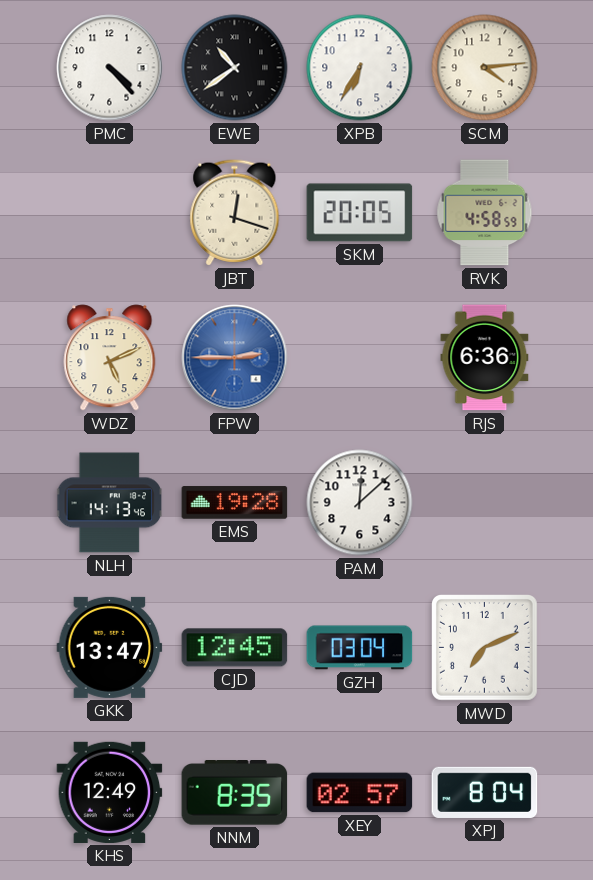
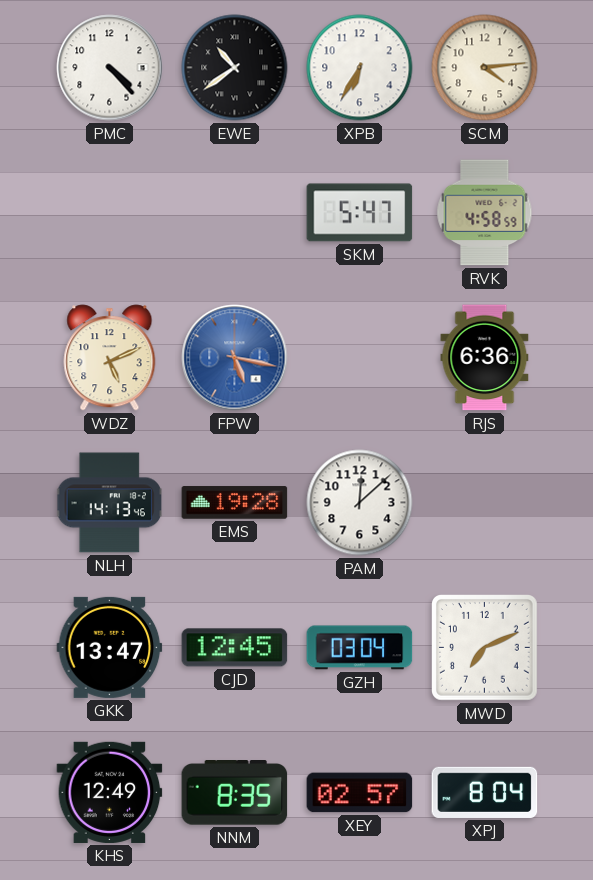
JBT: 12:18 -> none (235, 213)
SKM: 20:05 -> 5:47 (360, 213)
FPW: 2:45 -> 5:17 (235, 358)
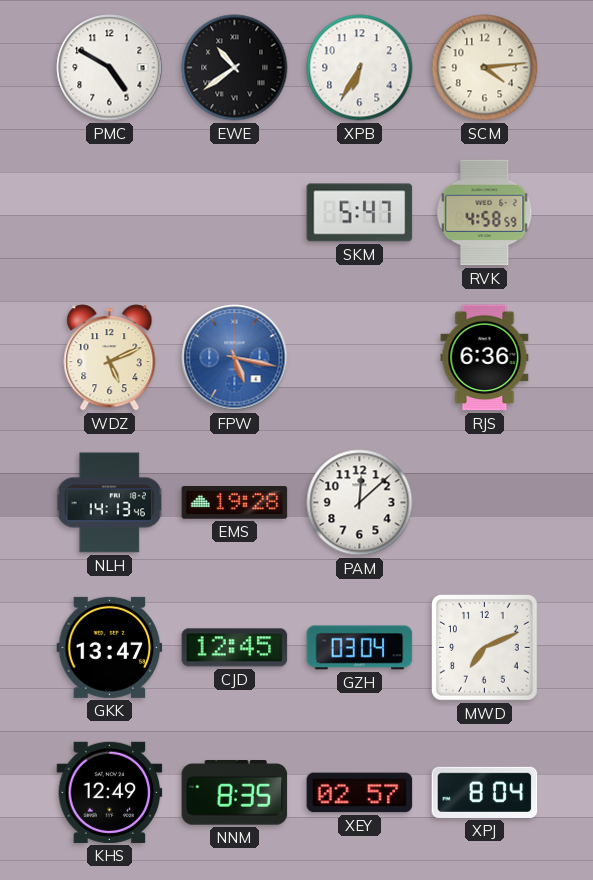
PMC: 4:23 -> 4:50 (110, 68)
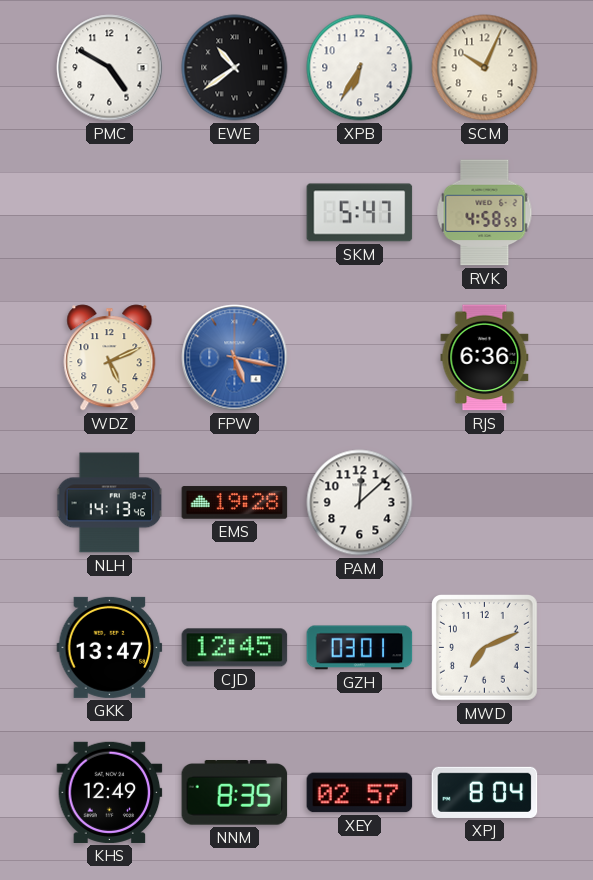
SCM: 4:14 -> 10:04 (485, 68)
GZH: 03:04 -> 03:01 (360, 648)
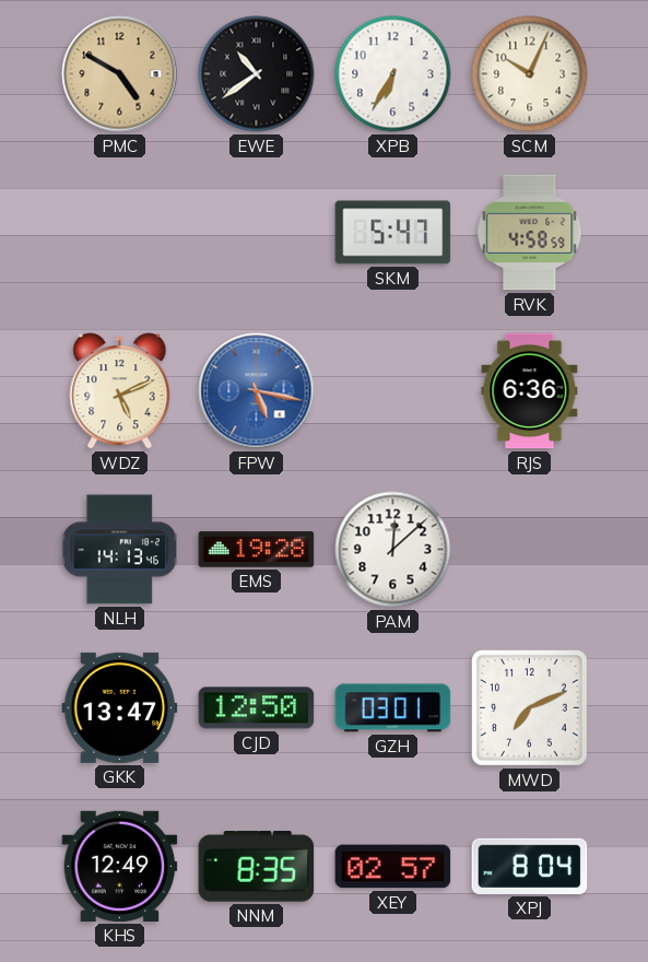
PMC dial: white -> champagne (120, 74)
CJD: 12:45 -> 12:50 (257, 708)
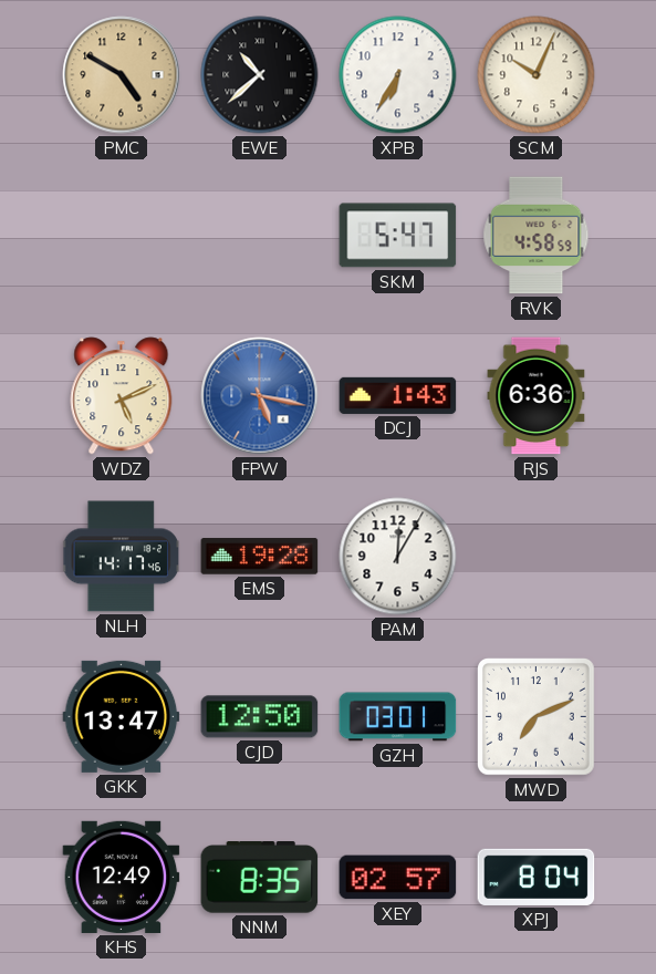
EWE: 10:39 -> 10:38 (260, 75)
DCJ: none -> 1:43 (398, 395)
NLH: 14:13 -> 14:17 (122, 557)
PAM: 12:08 -> 12:05 (398, 557)
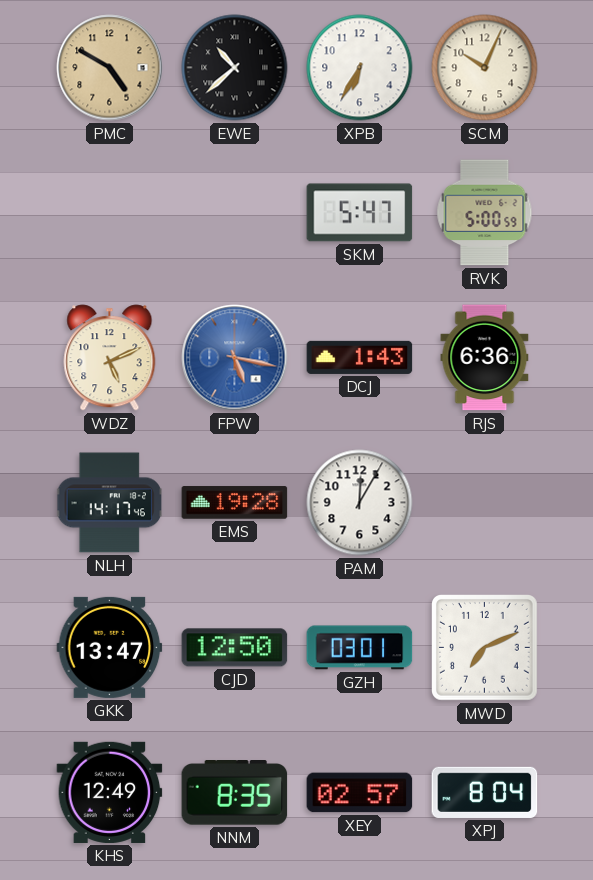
RVK: 4:58 -> 5:00 (485, 213)
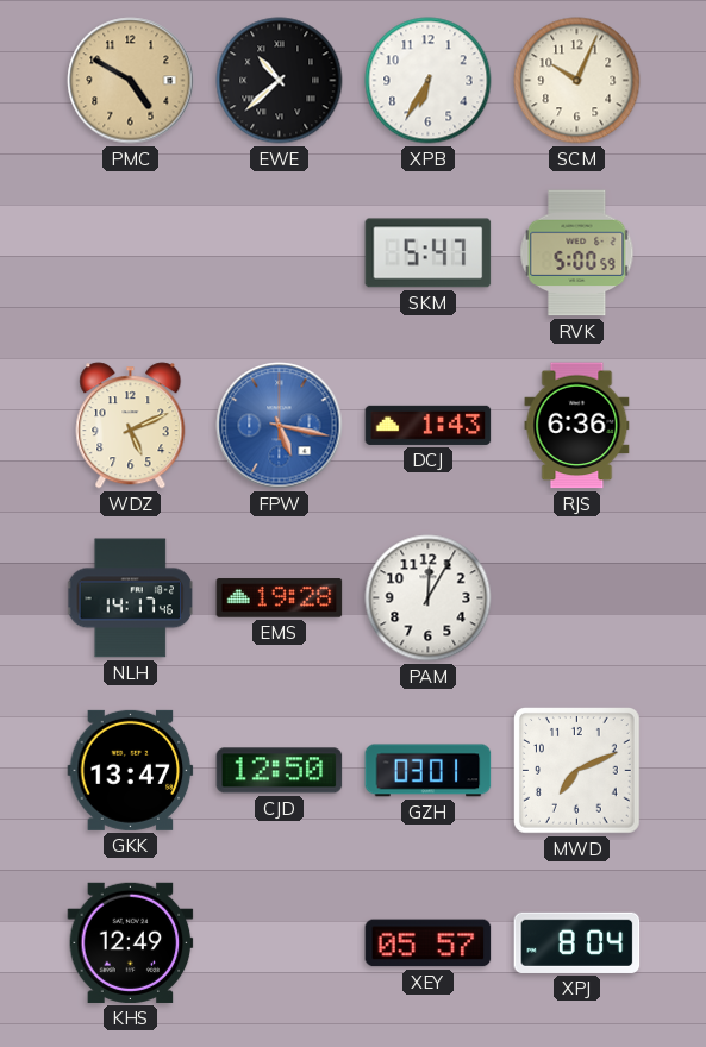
NNM: 8:35 -> none (235, 793)
XEY: 02:57 -> 05:57 (429, 943)
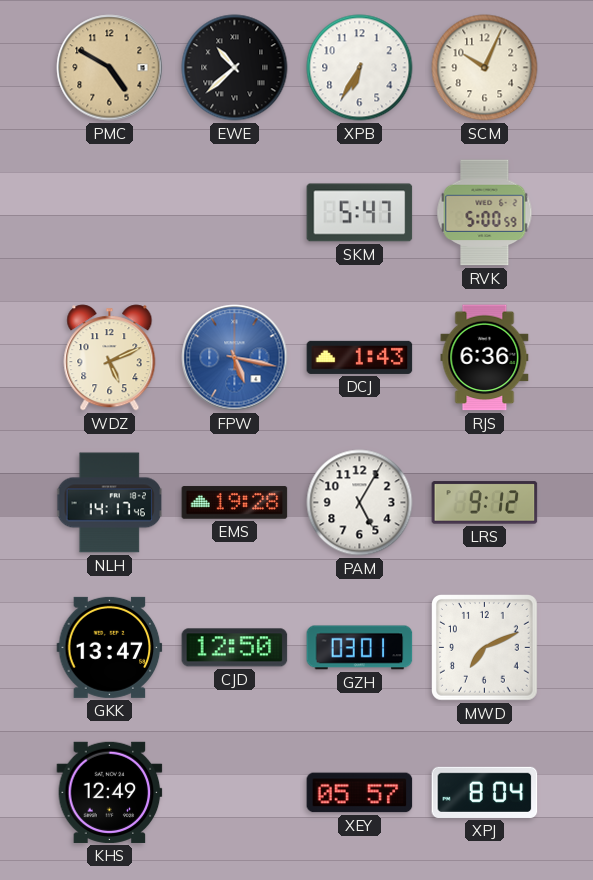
PAM: 12:05 -> 5:05 (360, 503)
LRS: none -> 9:12 (485, 503)
